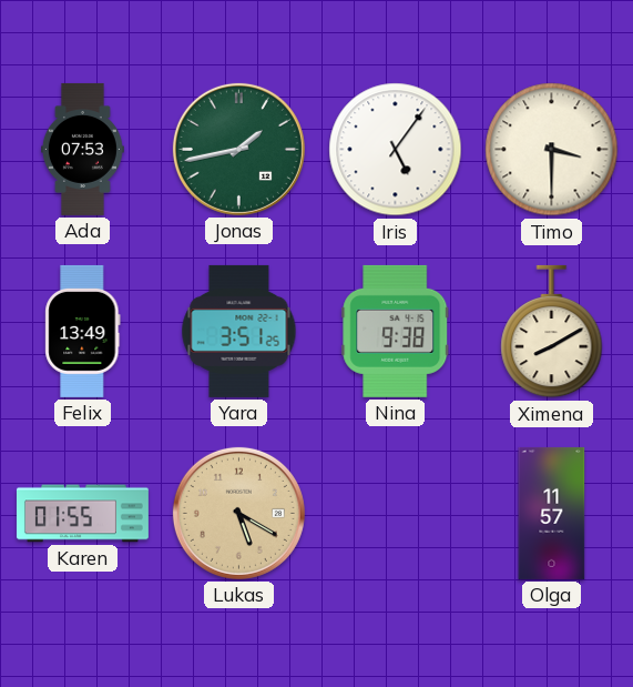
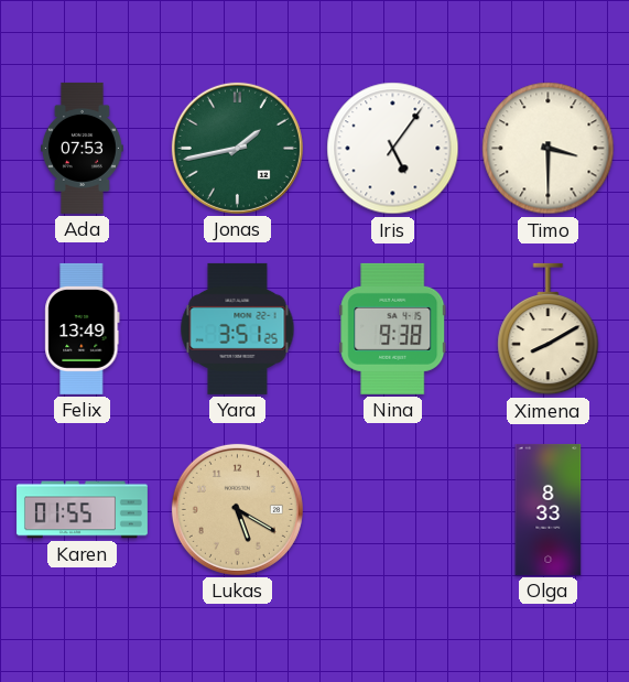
Olga: 11:57 -> 8:33 (549, 509)
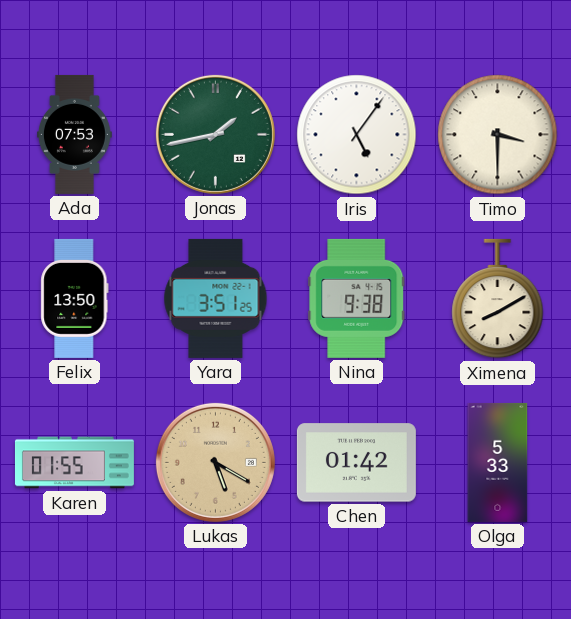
Felix: 13:49 -> 13:50 (75, 298)
Chen: none -> 01:42 (356, 463)
Olga: 8:33 -> 5:33 (498, 462)
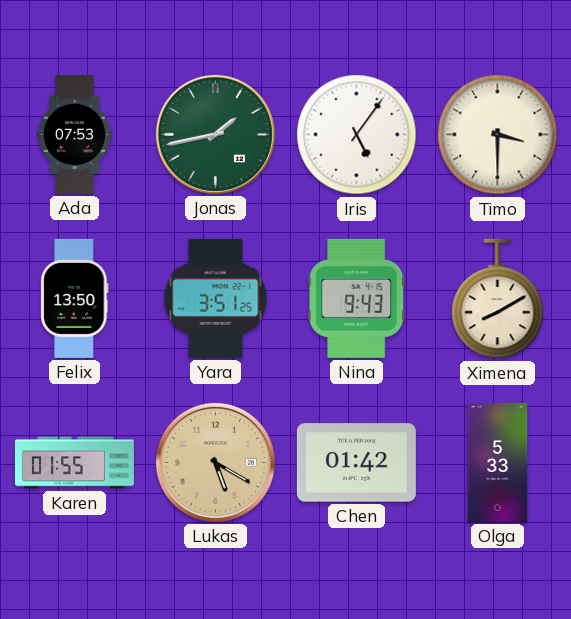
Nina: 9:38 -> 9:43 (357, 298)
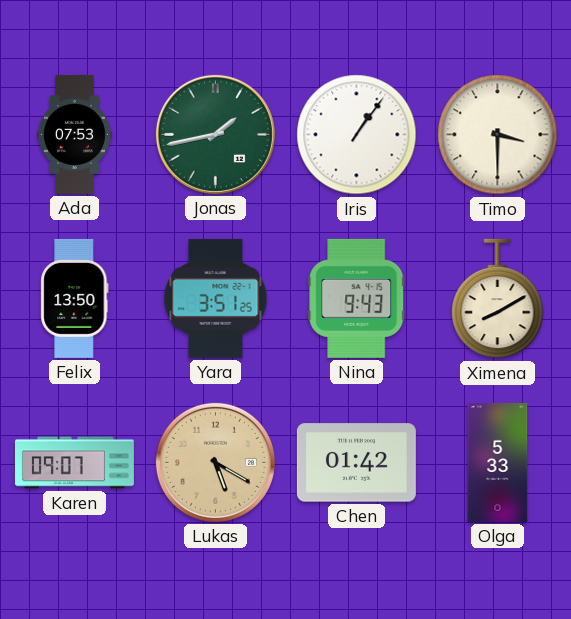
Iris: 5:06 -> 1:06 (357, 135)
Karen: 01:55 -> 09:07 (74, 463)
